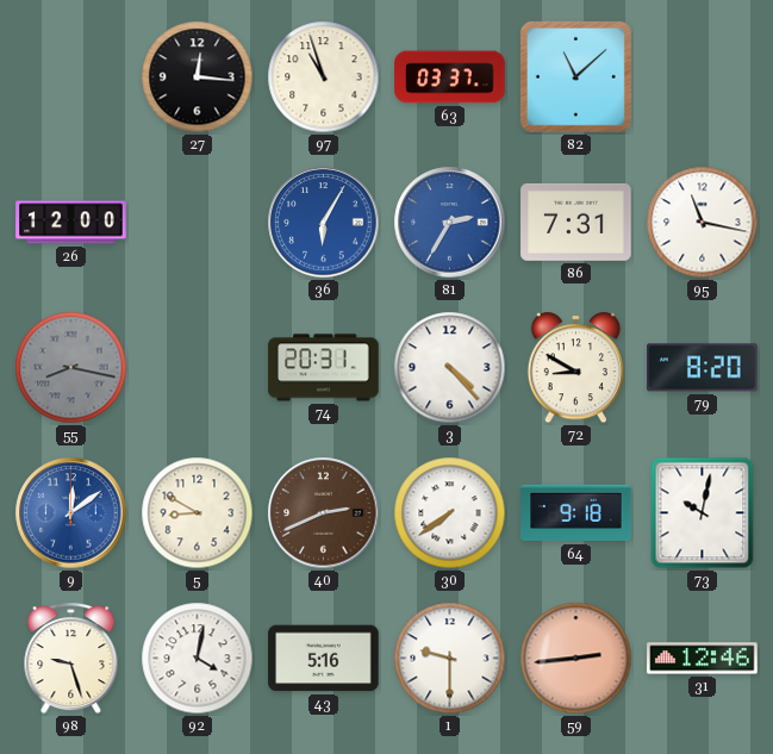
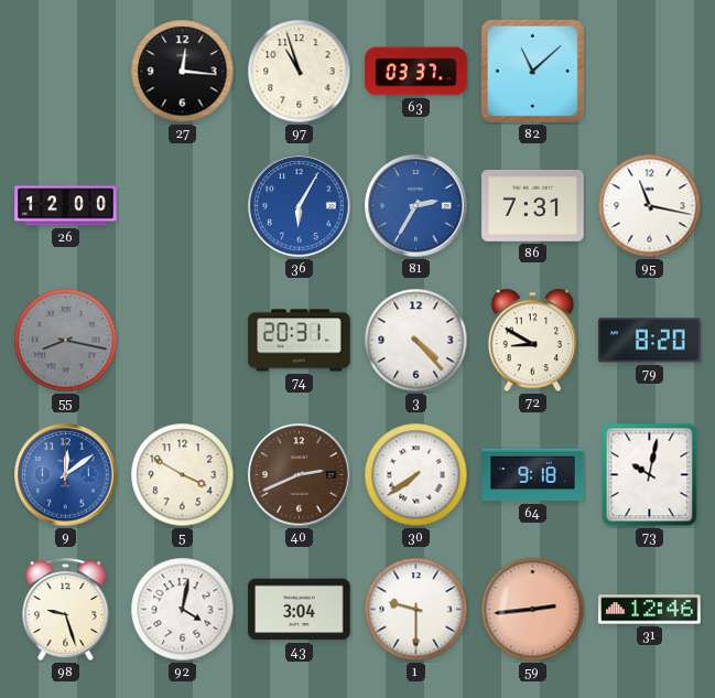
5: 8:50 -> 3:50 (183, 475)
43: 5:16 -> 3:04 (300, 610)
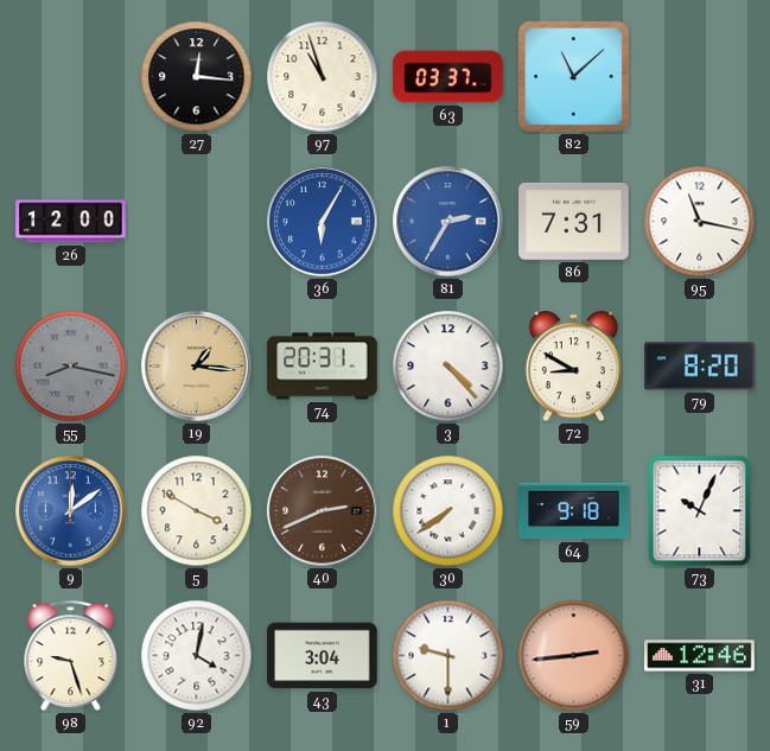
19: none -> 1:16 (197, 367)
73: 10:02 -> 10:04 (700, 511)
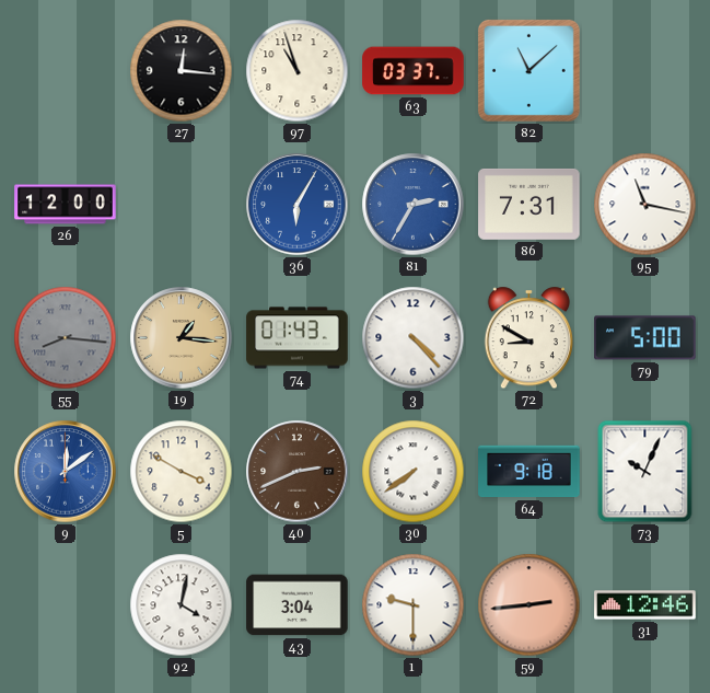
55: 8:17 -> 8:16 (66, 338)
74: 20:31 -> 01:43 (298, 338)
79: 8:20 -> 5:00 (645, 338)
98: 9:27 -> none (71, 656)
